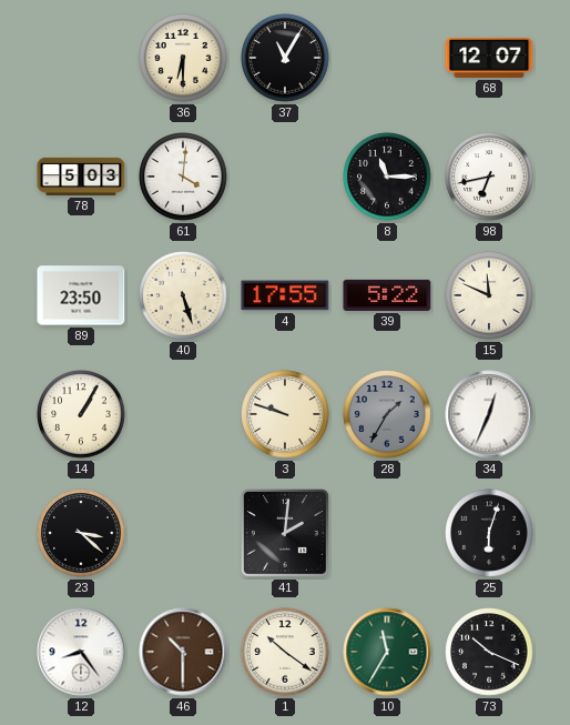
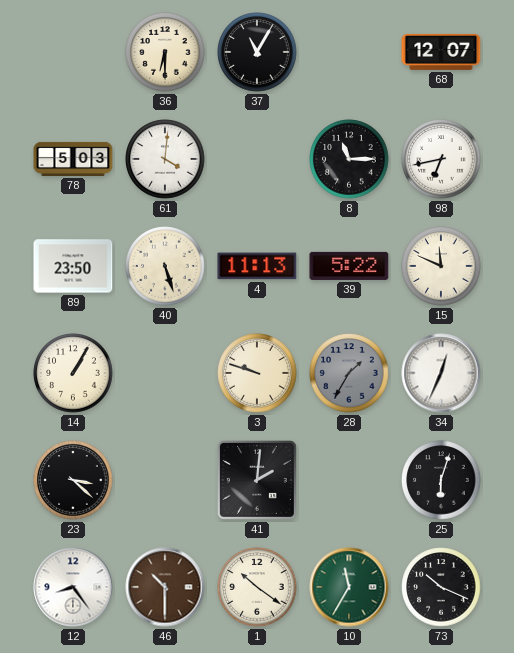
4: 17:55 -> 11:13 (257, 266)
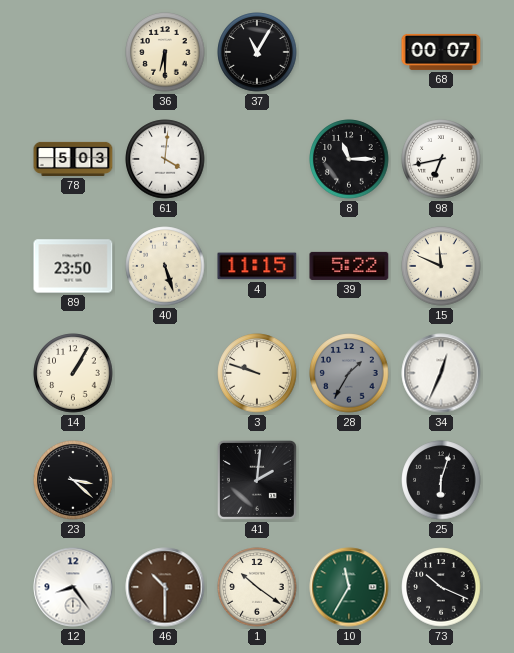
68: 12:07 -> 00:07 (441, 52)
4: 11:13 -> 11:15 (257, 266)
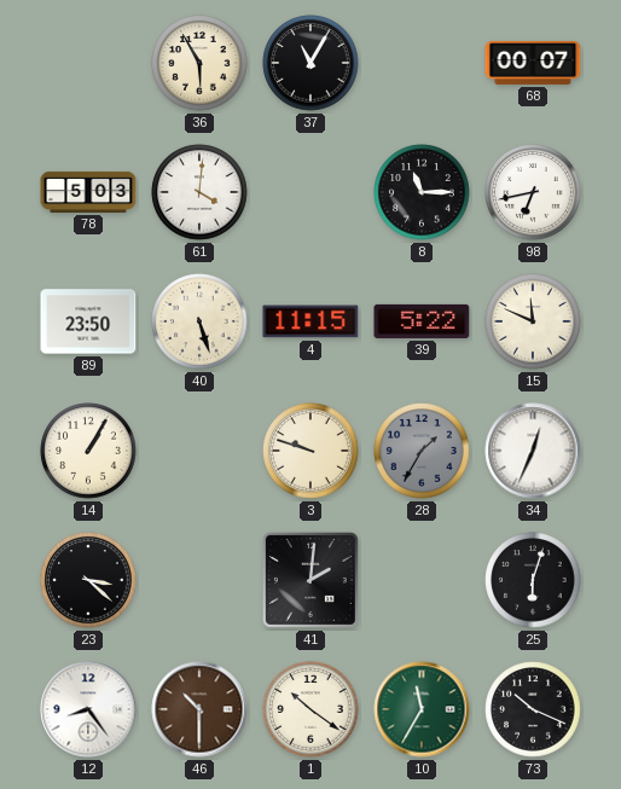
36: 6:30 -> 5:55 (199, 63)
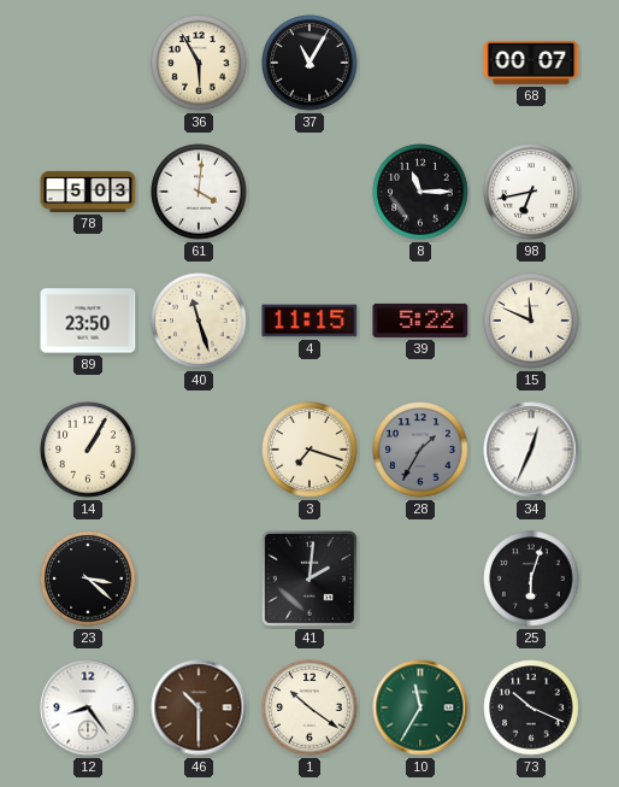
40: 5:27 -> 11:27 (199, 321)
3: 9:48 -> 7:18 (309, 450)
